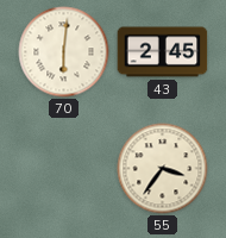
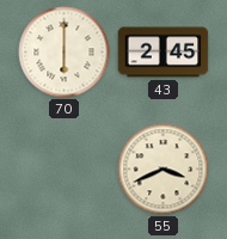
70: 6:01 -> 6:00 (65, 53)
55: 3:36 -> 3:41 (164, 170)
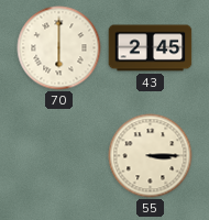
55: 3:41 -> 3:15 (151, 156)
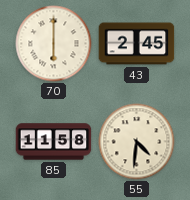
85: none -> 11:58 (54, 142)
55: 3:15 -> 4:31 (137, 142)
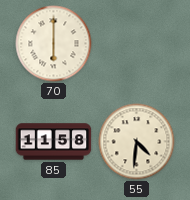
43: 2:45 -> none (137, 44)
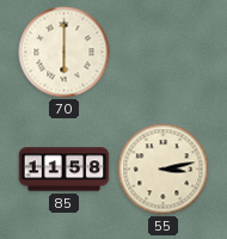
55: 4:31 -> 3:13 (164, 170)
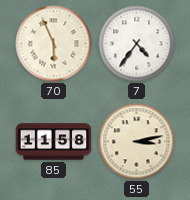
70: 6:00 -> 5:56 (54, 44)
7: none -> 4:36 (137, 44)
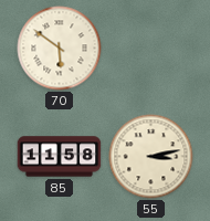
70: 5:56 -> 5:51 (60, 49)
7: 4:36 -> none (137, 44)
